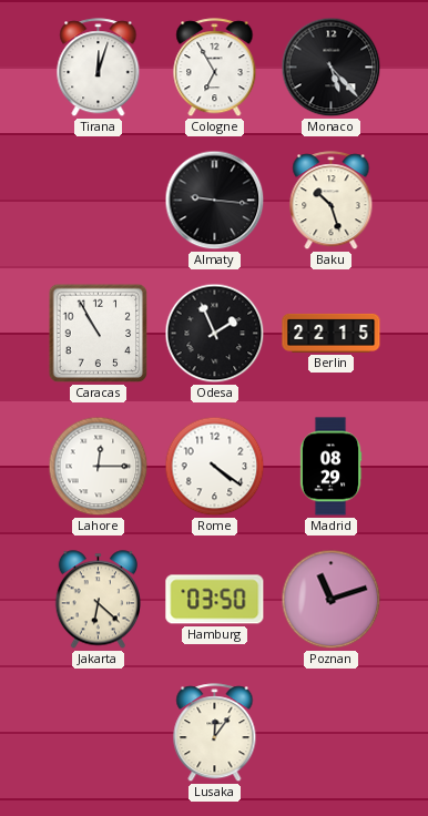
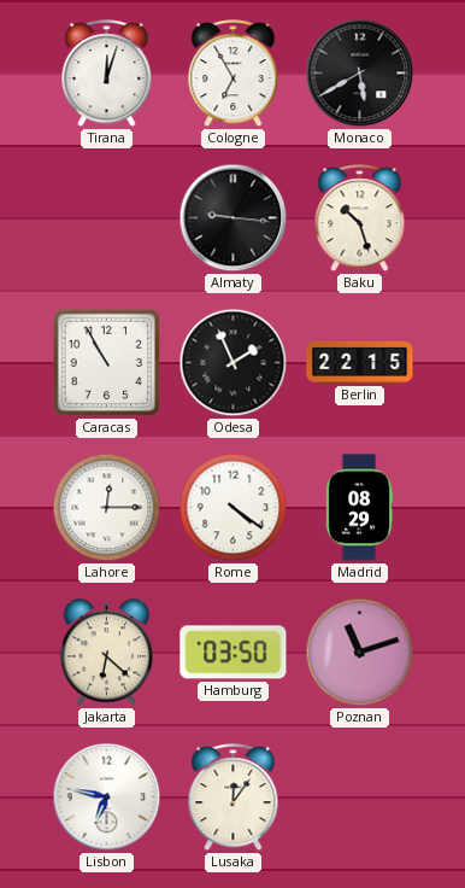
Monaco: 5:23 -> 5:40 (360, 74)
Lisbon: none -> 6:47 (107, 798)
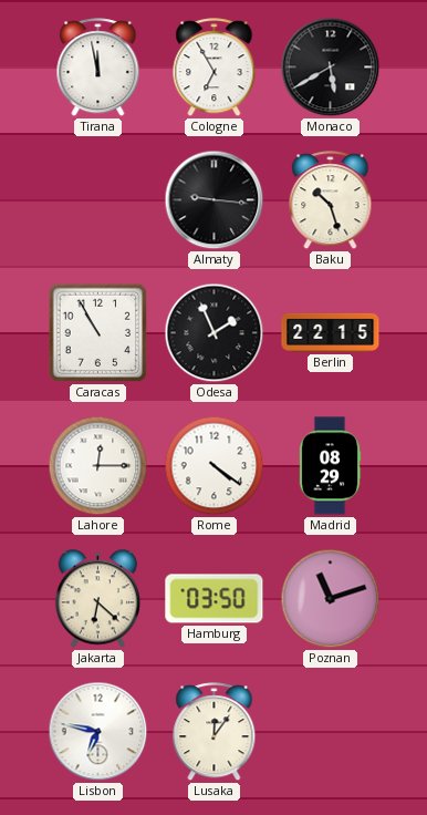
Tirana: 12:03 -> 11:58 (98, 68)
